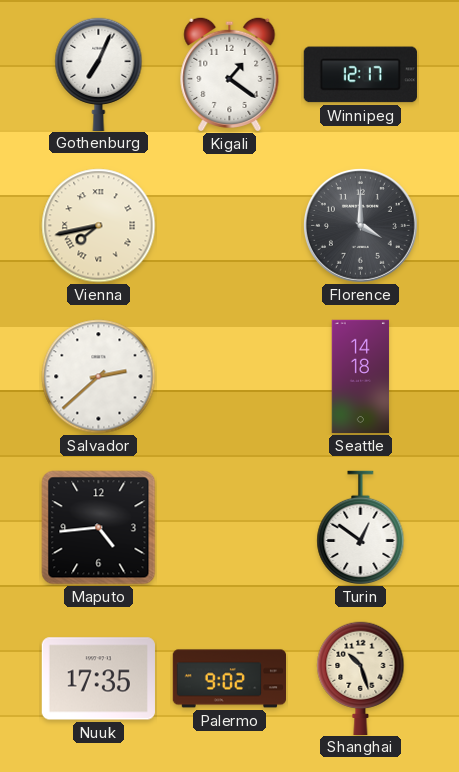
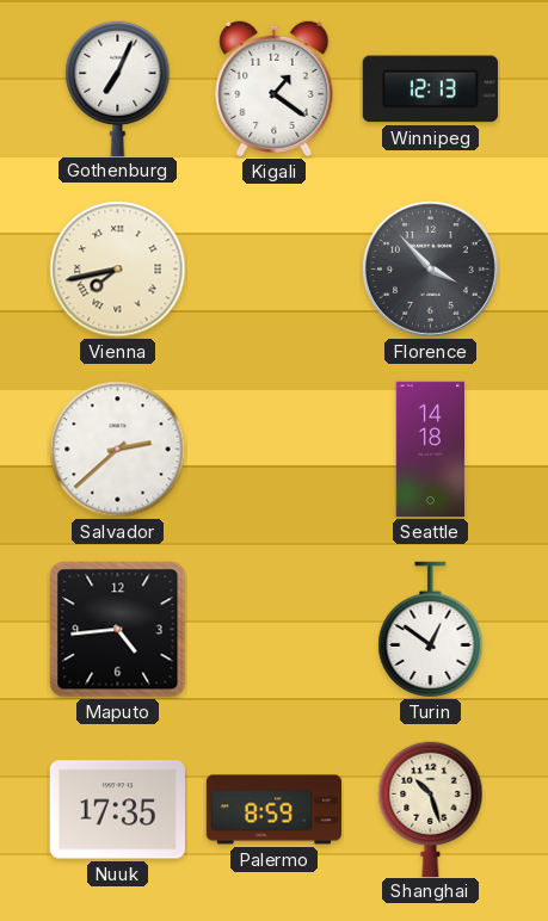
Winnipeg: 12:17 -> 12:13 (430, 89)
Florence: 4:00 -> 3:53 (430, 268)
Palermo: 9:02 -> 8:59 (273, 810)
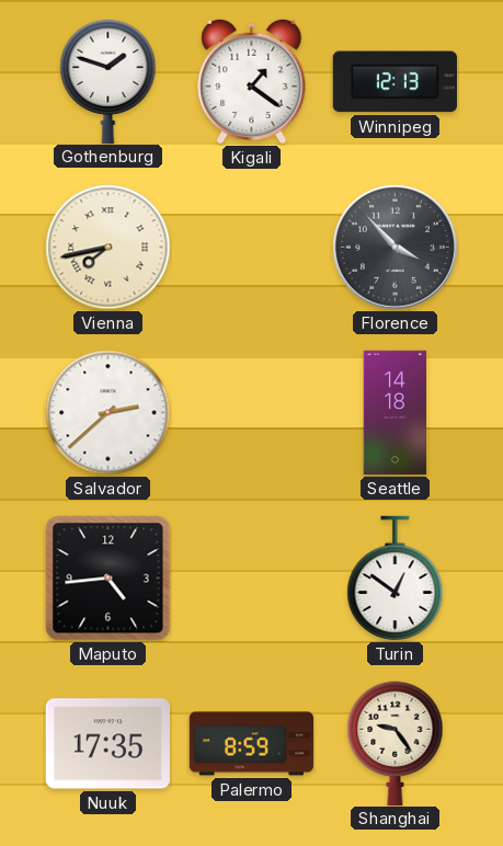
Gothenburg: 7:04 -> 1:48 (108, 81)
Shanghai: 10:27 -> 9:24 (396, 743)
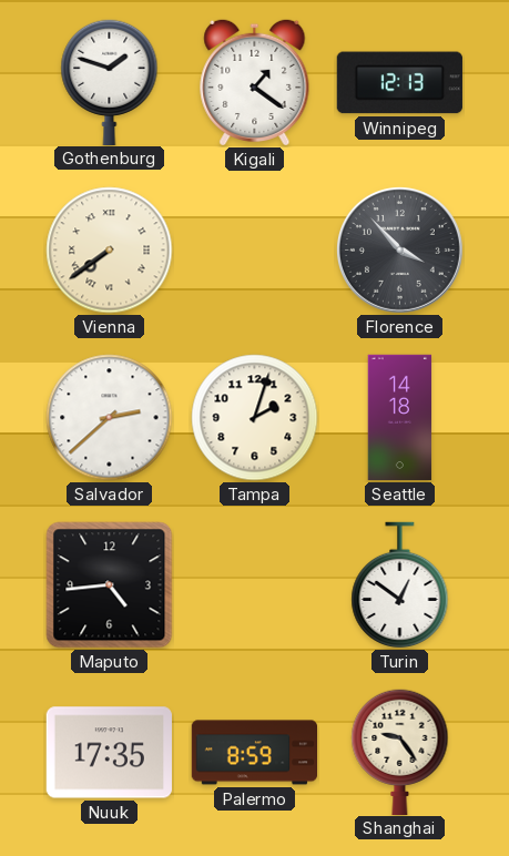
Vienna: 7:43 -> 7:39 (110, 251)
Tampa: none -> 2:03 (255, 418)
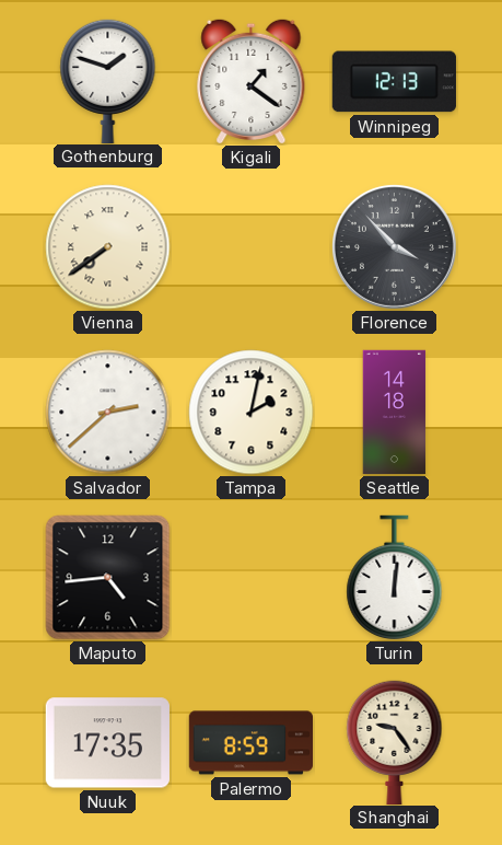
Tampa: 2:03 -> 2:02 (252, 413)
Turin: 12:51 -> 12:01 (395, 578)
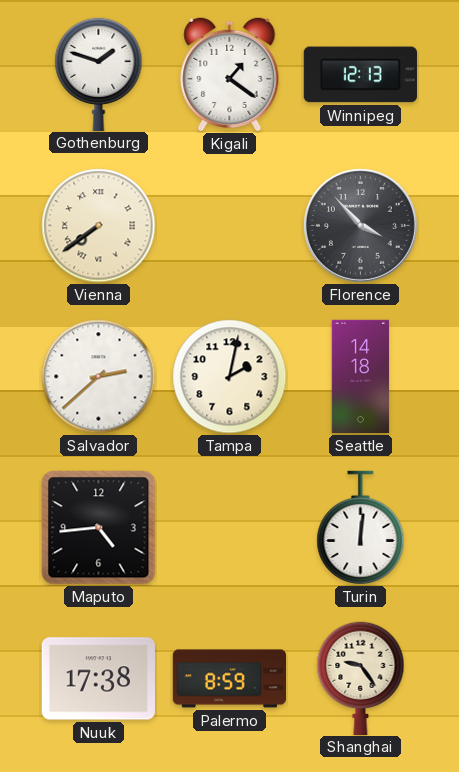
Nuuk: 17:35 -> 17:38 (98, 679)
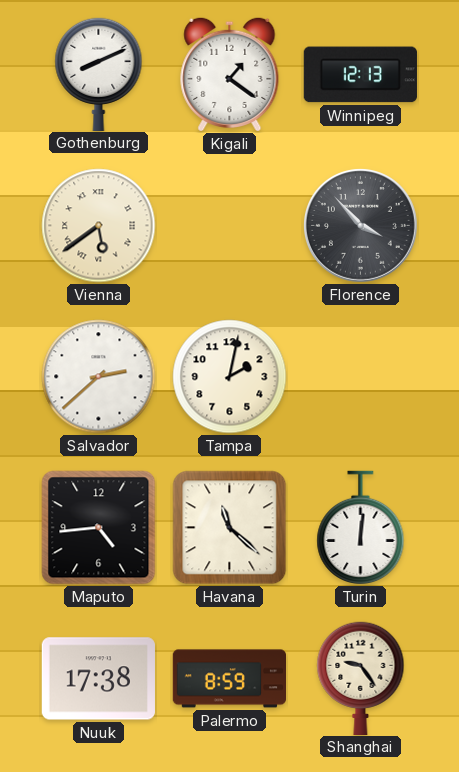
Gothenburg: 1:48 -> 8:11 (99, 74)
Vienna: 7:39 -> 5:39 (99, 226)
Seattle: 14:18 -> none (361, 377)
Havana: none -> 11:22 (230, 528)
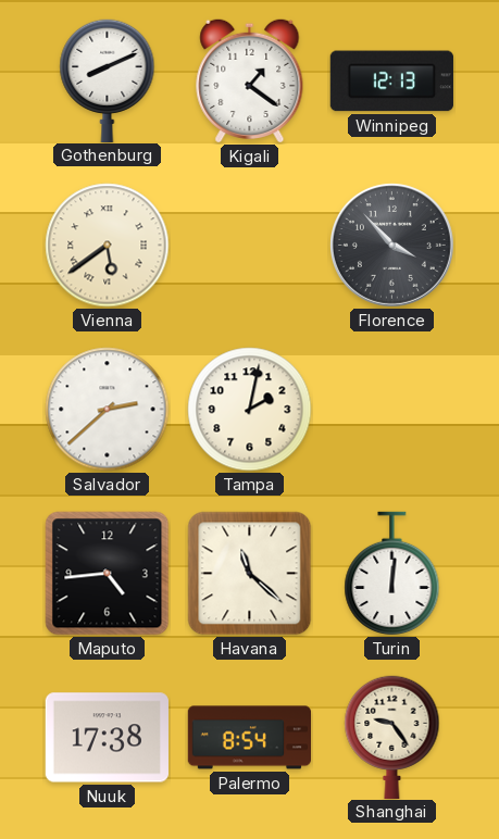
Palermo: 8:59 -> 8:54 (249, 738)
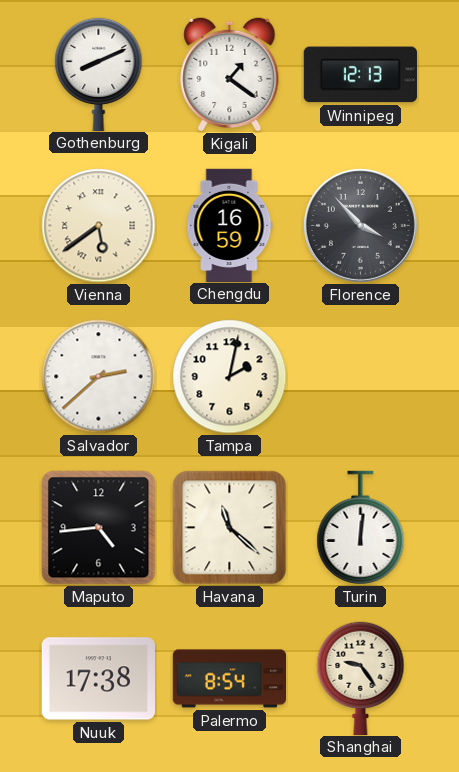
Chengdu: none -> 16:59 (230, 225)
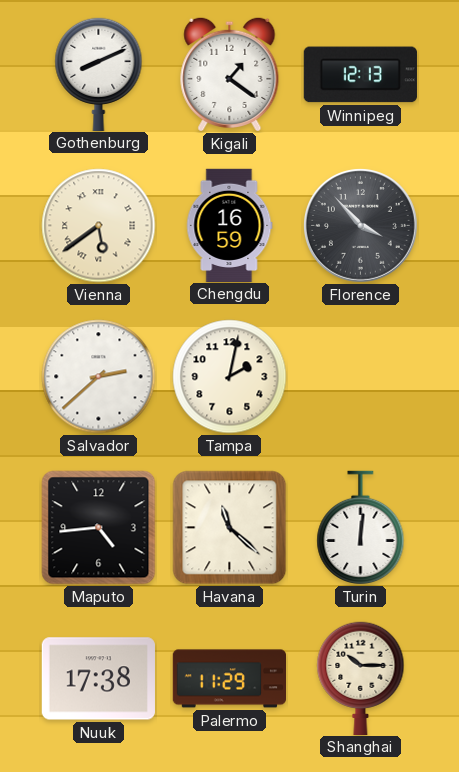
Palermo: 8:54 -> 11:29 (229, 679)
Shanghai: 9:24 -> 10:15 (361, 678)
